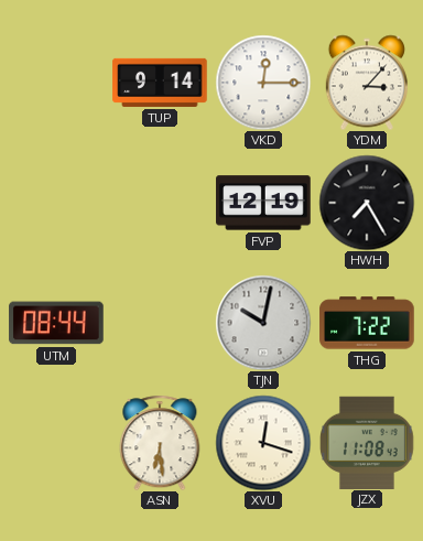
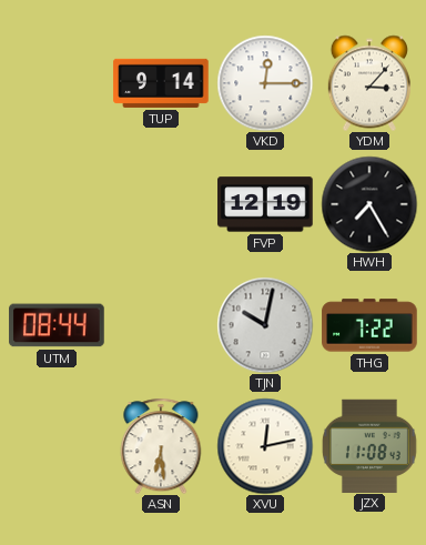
XVU: 12:18 -> 12:13 (265, 446)
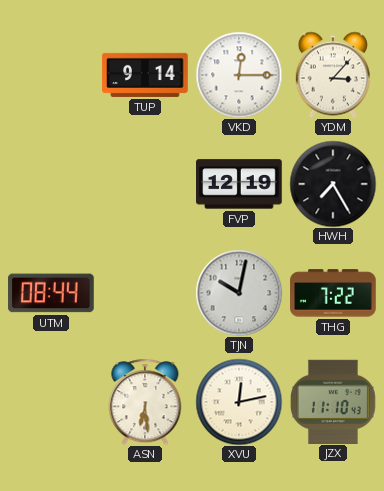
JZX: 11:08 -> 11:10 (333, 401)
